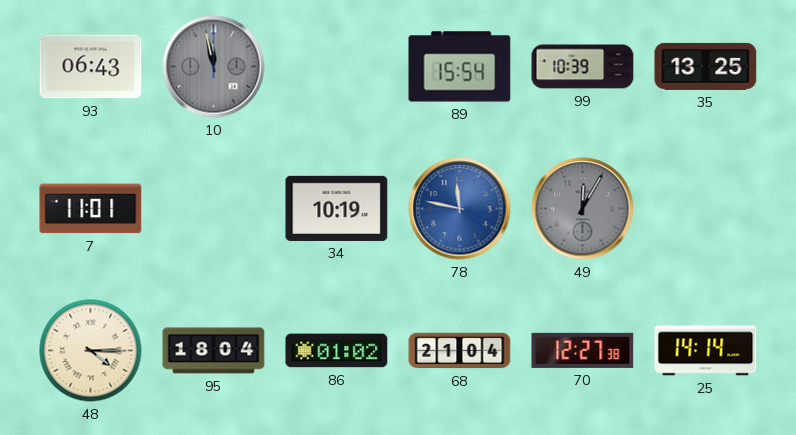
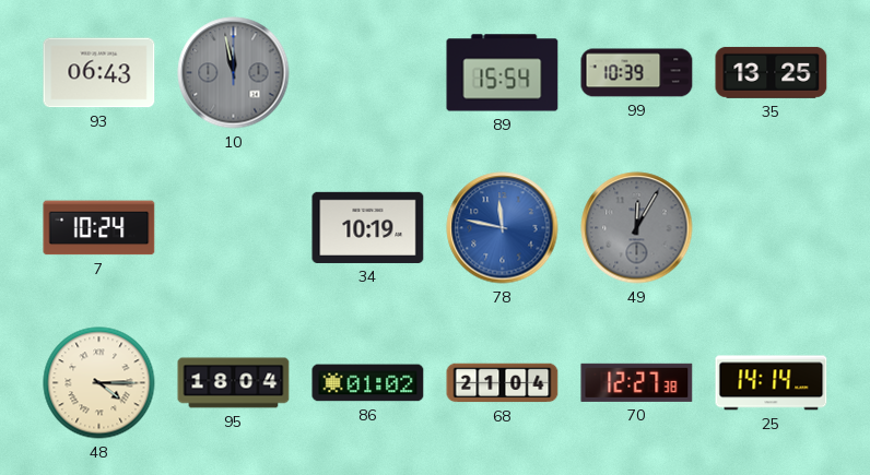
7: 11:01 -> 10:24 (99, 228)
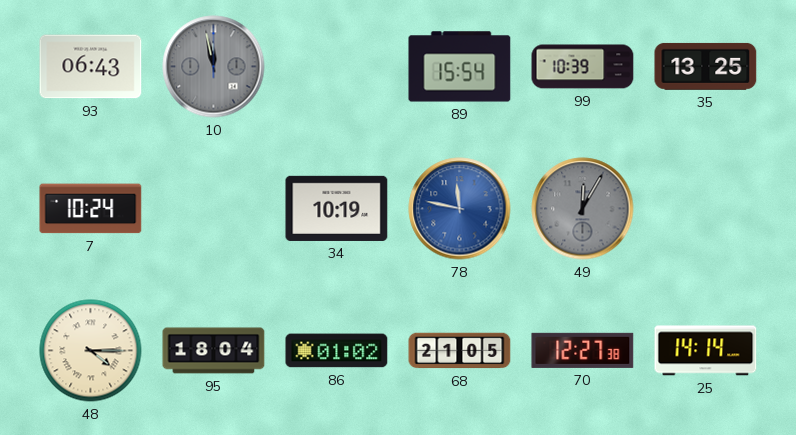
68: 21:04 -> 21:05 (460, 351)
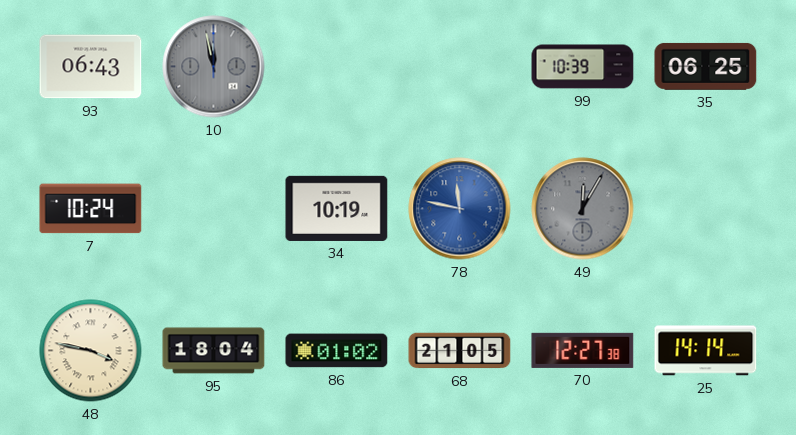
89: 15:54 -> none (460, 67)
35: 13:25 -> 06:25 (706, 66)
48: 4:15 -> 3:47 (91, 351)
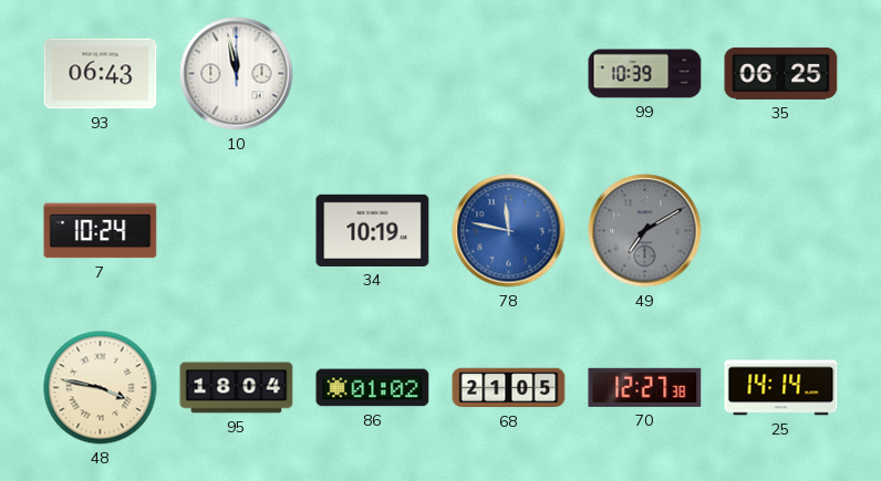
10 dial: grey -> white (237, 74)
49: 12:05 -> 7:10 (645, 231)
